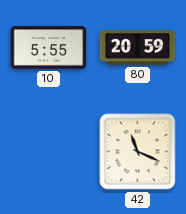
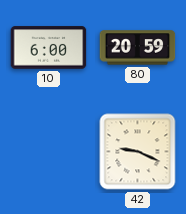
10: 5:55 -> 6:00 (49, 48)
42: 11:19 -> 9:19 (138, 152)
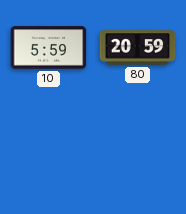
10: 6:00 -> 5:59 (49, 48)
42: 9:19 -> none (138, 152)
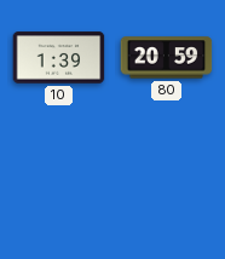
10: 5:59 -> 1:39 (59, 58)
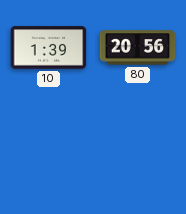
80: 20:59 -> 20:56 (138, 48)
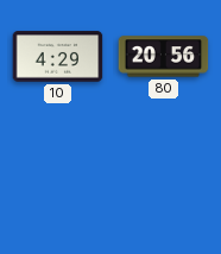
10: 1:39 -> 4:29 (58, 57)
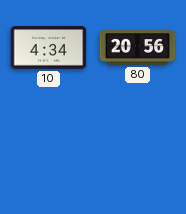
10: 4:29 -> 4:34 (49, 48)
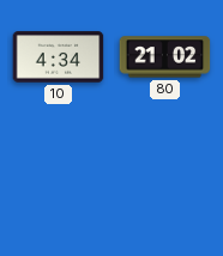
80: 20:56 -> 21:02 (165, 57)
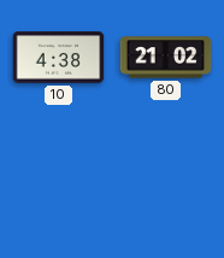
10: 4:34 -> 4:38 (59, 58)
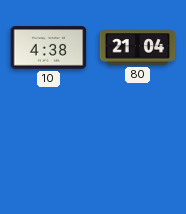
80: 21:02 -> 21:04 (138, 48)
